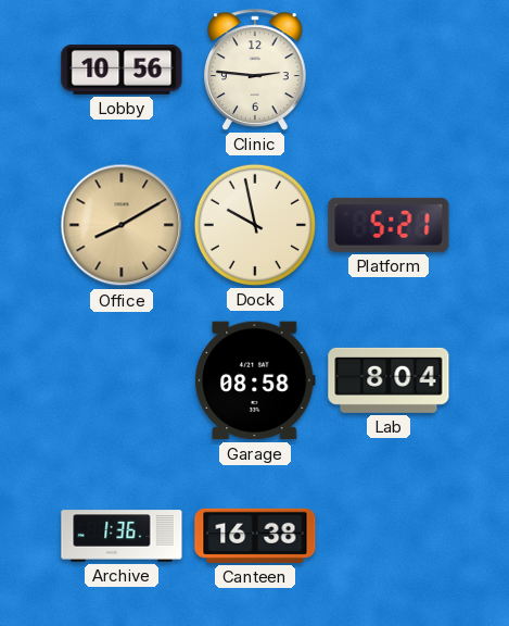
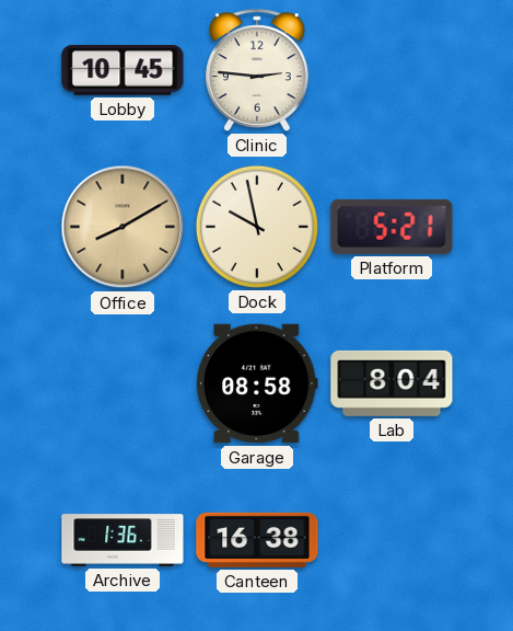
Lobby: 10:56 -> 10:45 (123, 71)
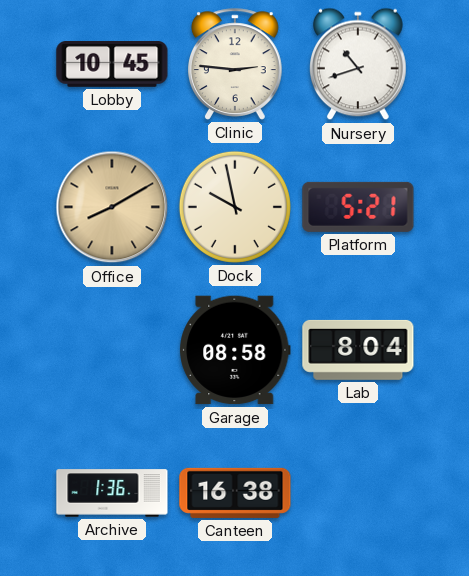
Nursery: none -> 10:42 (359, 64)
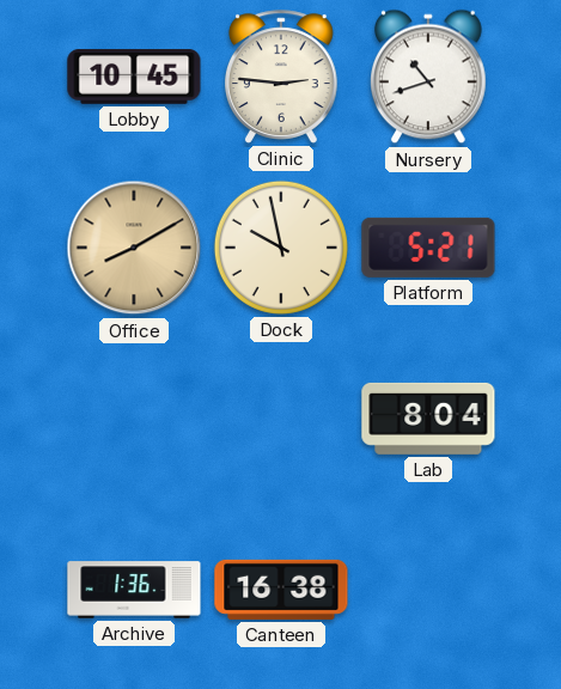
Garage: 08:58 -> none (236, 350)
